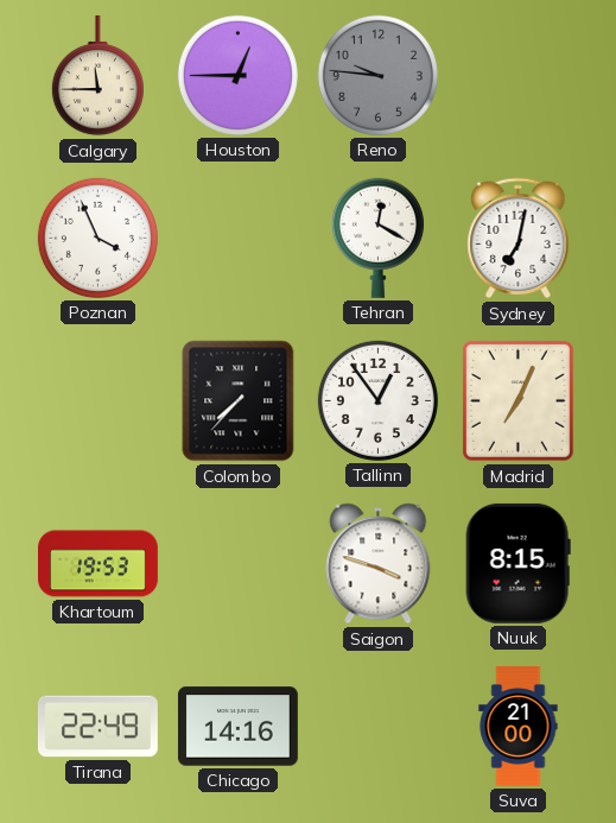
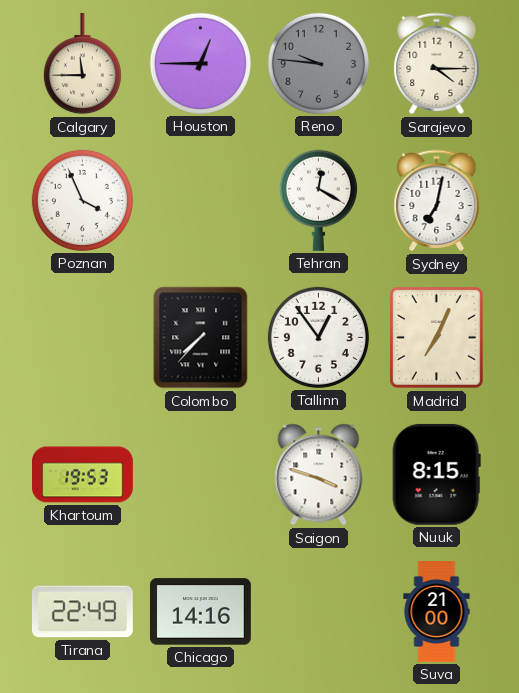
Sarajevo: none -> 4:15 (437, 64)
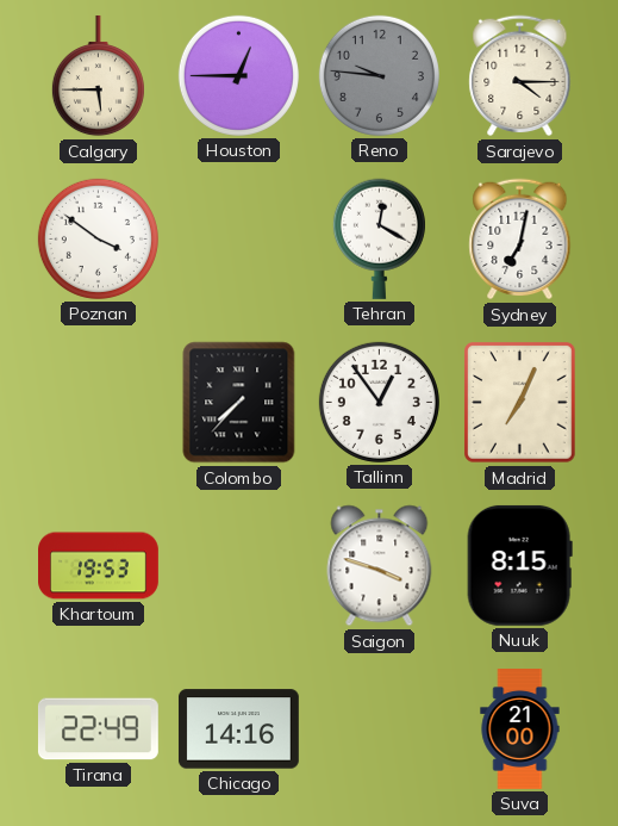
Calgary: 11:45 -> 5:45 (98, 76)
Poznan: 3:56 -> 3:51 (98, 238)
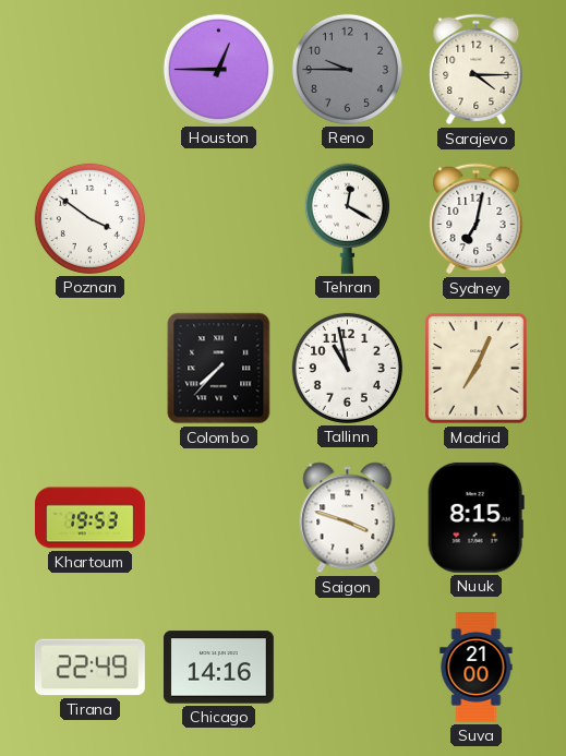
Calgary: 5:45 -> none (98, 76)
Reno: 9:46 -> 9:45 (347, 69)
Tallinn: 12:54 -> 10:58 (347, 368)
